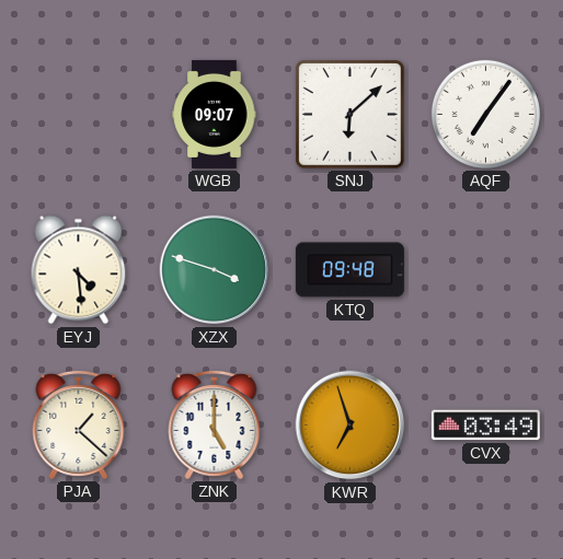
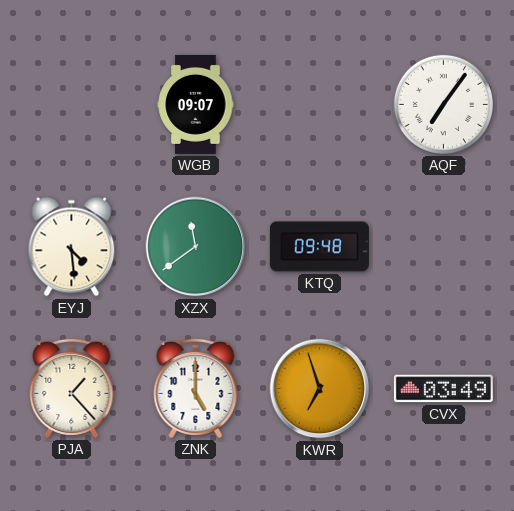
SNJ: 6:08 -> none (351, 115)
XZX: 3:48 -> 11:39 (196, 247)
PJA: 1:22 -> 1:23 (72, 388)
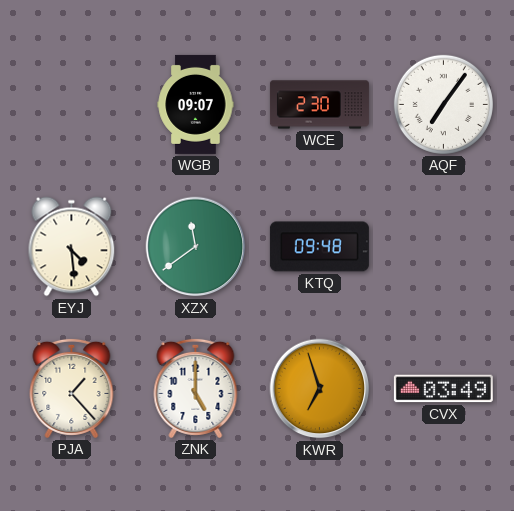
WCE: none -> 2:30 (319, 105)
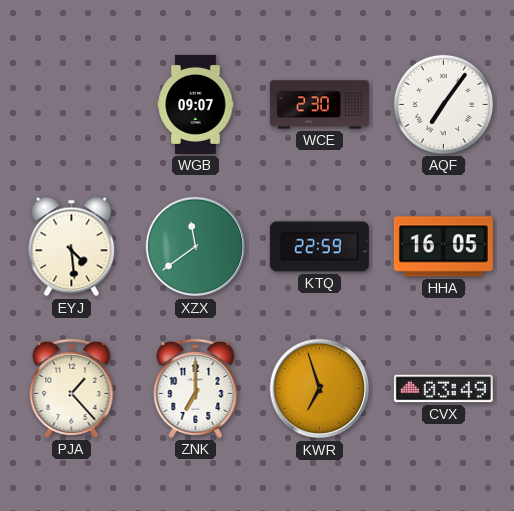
KTQ: 09:48 -> 22:59 (319, 247)
HHA: none -> 16:05 (443, 247)
ZNK: 5:00 -> 7:00 (196, 388)
